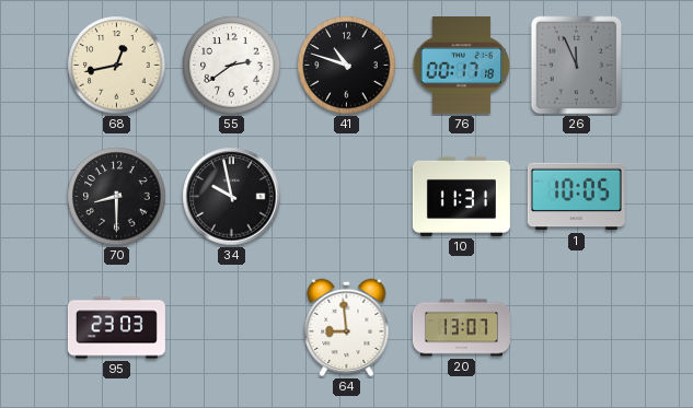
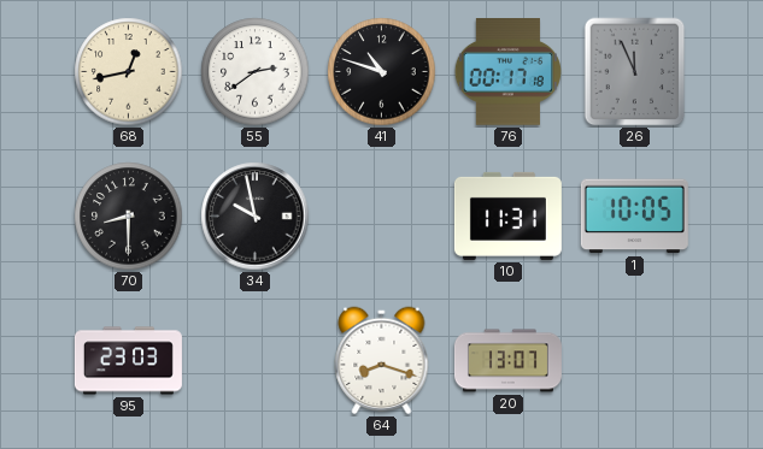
64: 8:59 -> 8:18 (382, 361)
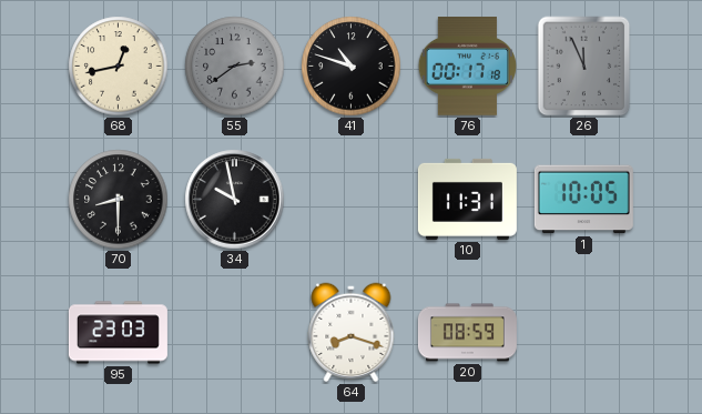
55 dial: white -> grey (235, 67)
20: 13:07 -> 08:59 (467, 333)
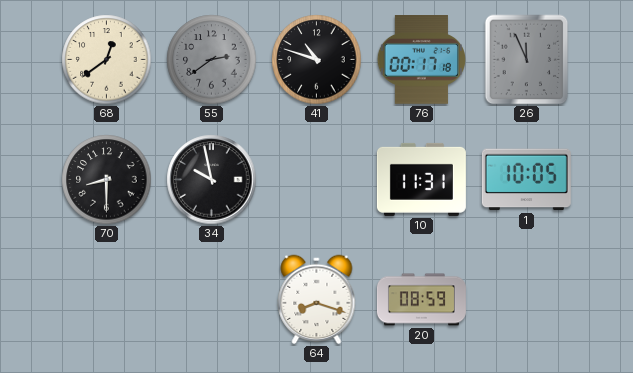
68: 12:43 -> 12:39 (107, 60)
95: 23:03 -> none (118, 333)
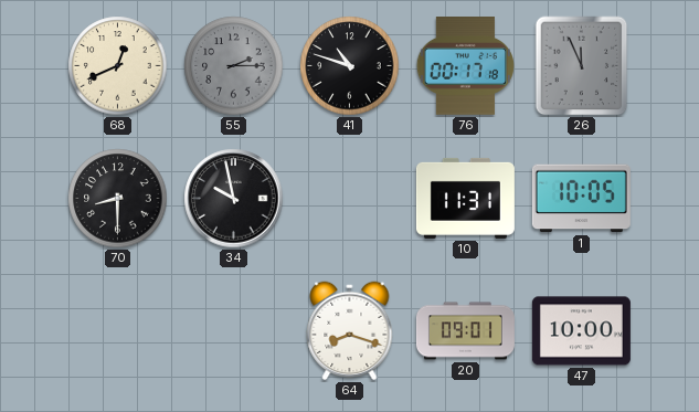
68: 12:39 -> 12:41 (118, 66)
55: 2:39 -> 2:15 (234, 66)
20: 08:59 -> 09:01 (465, 331)
47: none -> 10:00 (581, 331)
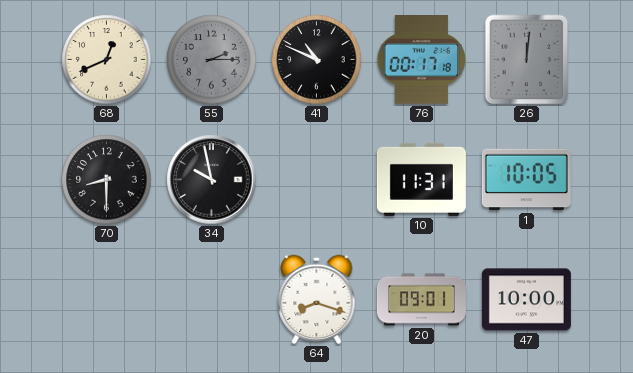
41: 10:48 -> 10:49 (317, 60)
26: 11:56 -> 12:01 (527, 60)
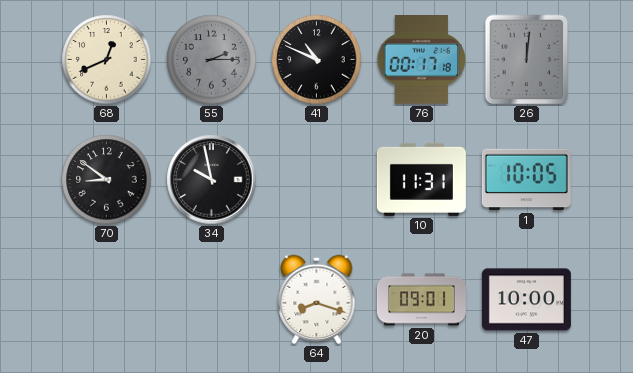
70: 8:30 -> 8:51 (107, 180)
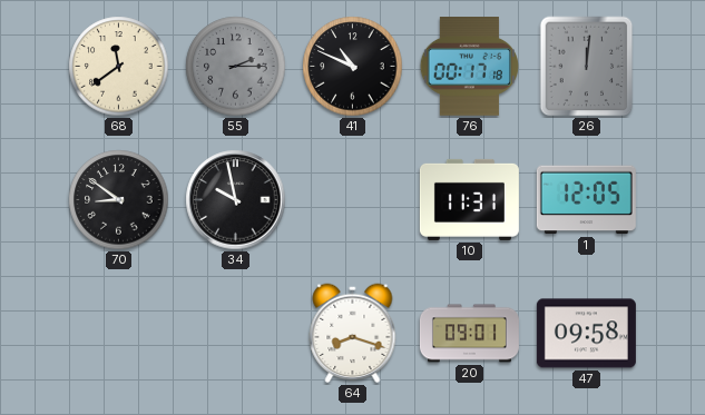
68: 12:41 -> 11:39 (119, 67)
1: 10:05 -> 12:05 (586, 200)
47: 10:00 -> 09:58 (586, 334)
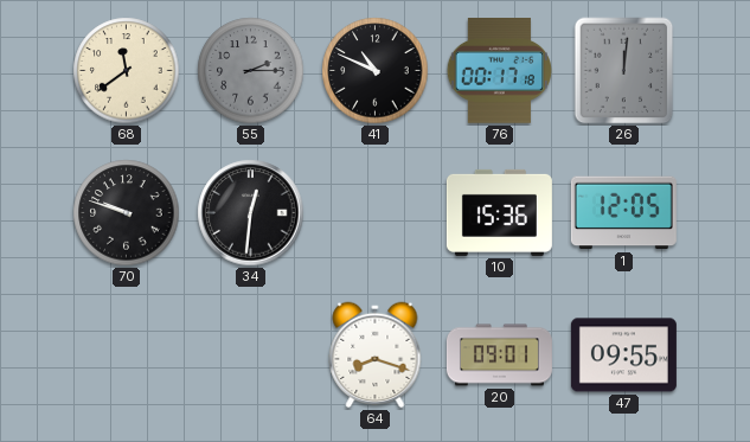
70: 8:51 -> 9:48 (127, 213)
34: 9:58 -> 12:31 (251, 213)
10: 11:31 -> 15:36 (499, 212)
47: 09:58 -> 09:55 (623, 355)
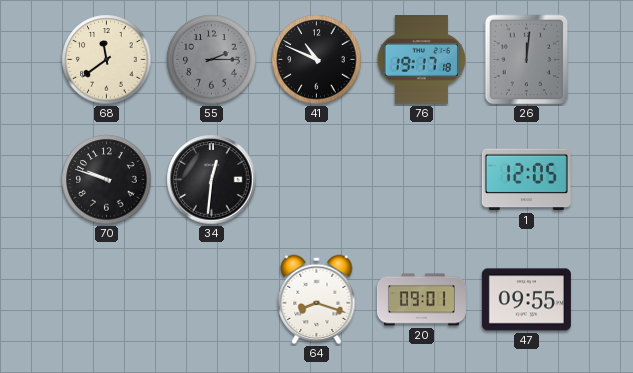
76: 00:17 -> 19:17 (421, 60)
10: 15:36 -> none (499, 212)
